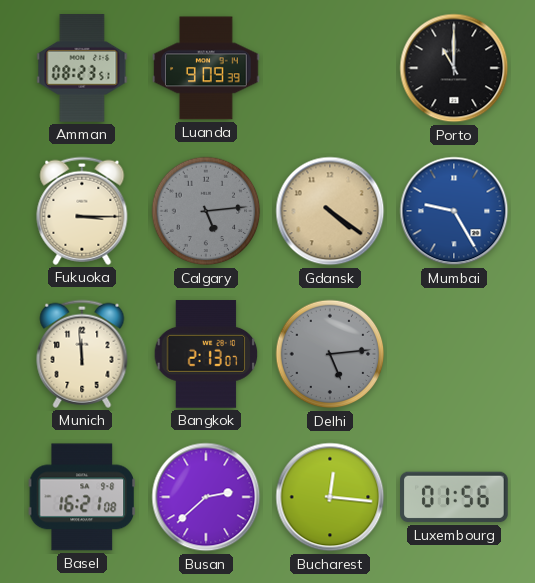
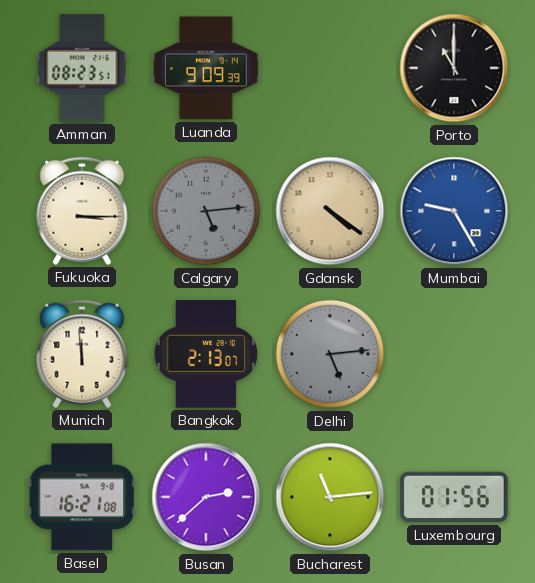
Bucharest: 12:16 -> 11:14 (330, 497)
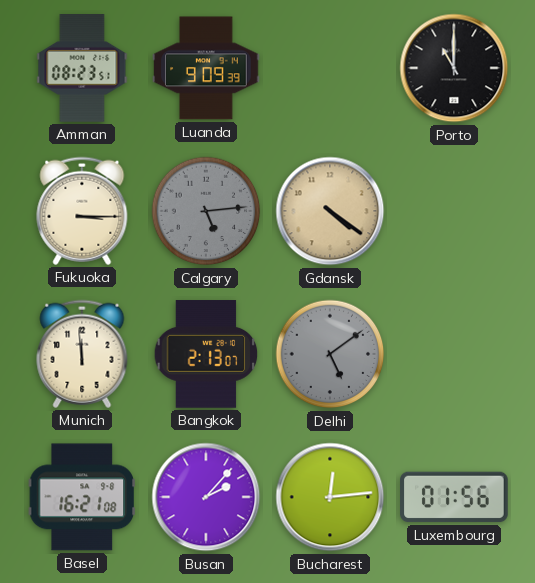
Mumbai: 9:25 -> none (454, 211)
Delhi: 5:14 -> 5:09 (330, 354)
Busan: 2:38 -> 2:07 (206, 497)
Bucharest: 11:14 -> 12:14 (330, 497)
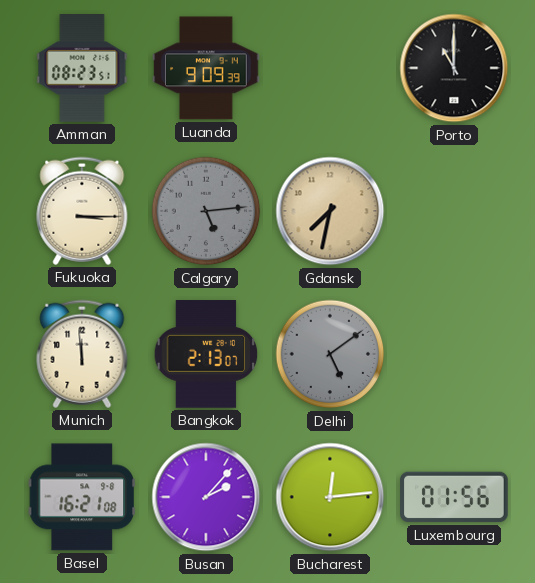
Gdansk: 4:21 -> 7:32 (330, 211)
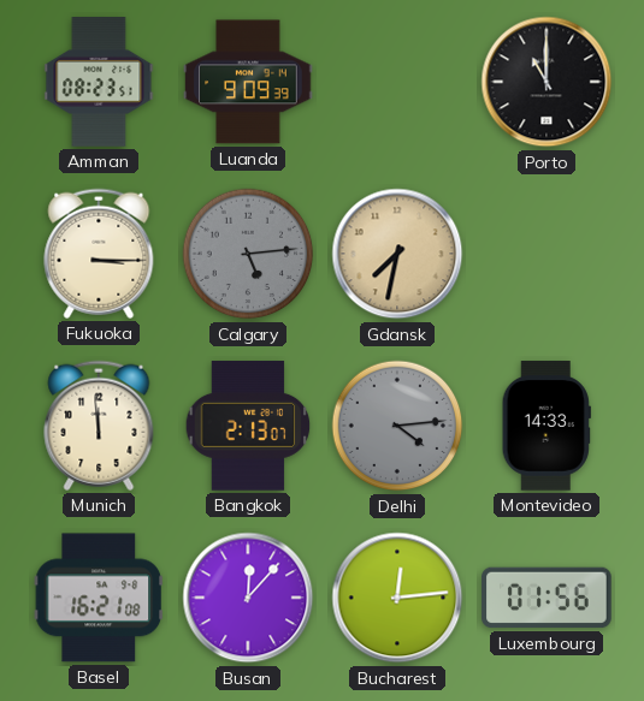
Delhi: 5:09 -> 4:14 (397, 426)
Montevideo: none -> 14:33 (546, 426)
Busan: 2:07 -> 12:07 (248, 598)
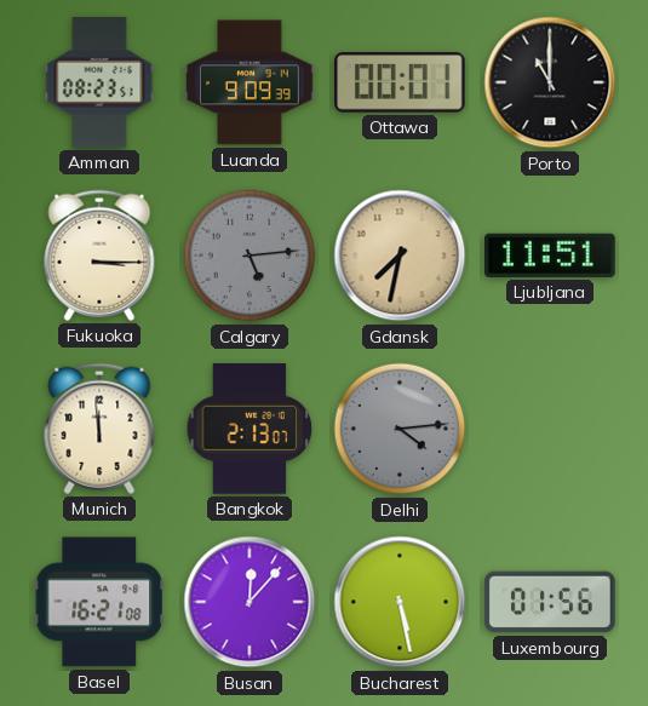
Ottawa: none -> 00:01 (401, 82)
Ljubljana: none -> 11:51 (550, 256)
Montevideo: 14:33 -> none (546, 426)
Bucharest: 12:14 -> 5:28 (400, 602)
